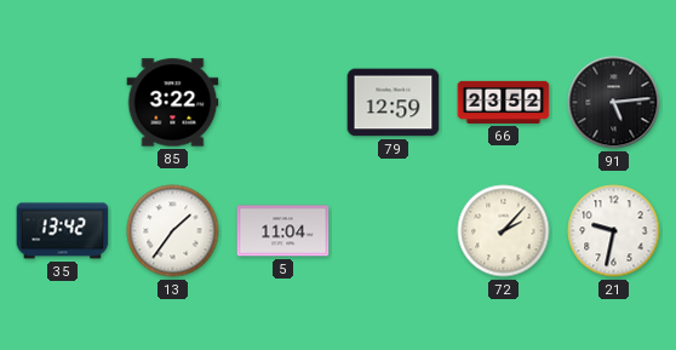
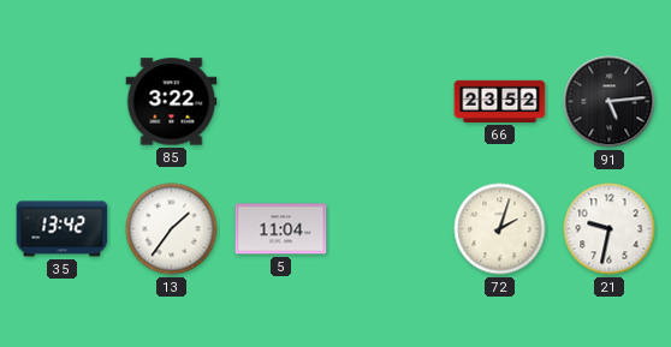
79: 12:59 -> none (394, 103)
72: 2:07 -> 2:03 (500, 229)
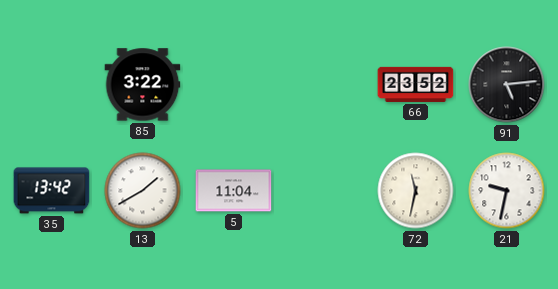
13: 1:36 -> 1:40 (143, 191)
72: 2:03 -> 11:32 (416, 191)
